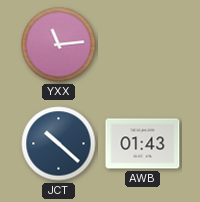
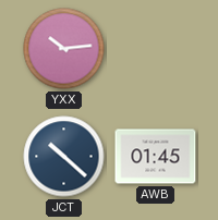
YXX: 11:14 -> 10:14 (64, 49)
AWB: 01:43 -> 01:45 (156, 157)
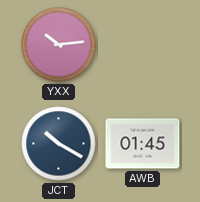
JCT: 10:22 -> 10:20 (59, 144)
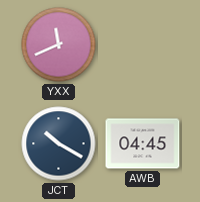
YXX: 10:14 -> 11:41 (59, 45)
AWB: 01:45 -> 04:45 (143, 144)
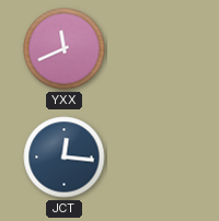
JCT: 10:20 -> 12:16 (65, 158)
AWB: 04:45 -> none (143, 144)
